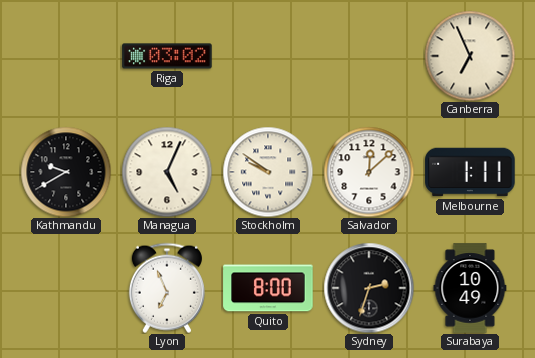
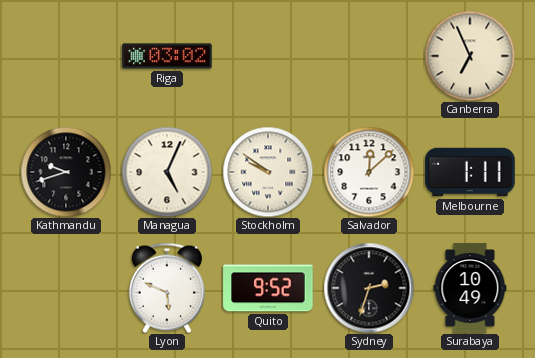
Kathmandu: 9:40 -> 9:42 (66, 172)
Lyon: 6:56 -> 5:49 (167, 288)
Quito: 8:00 -> 9:52 (268, 288)
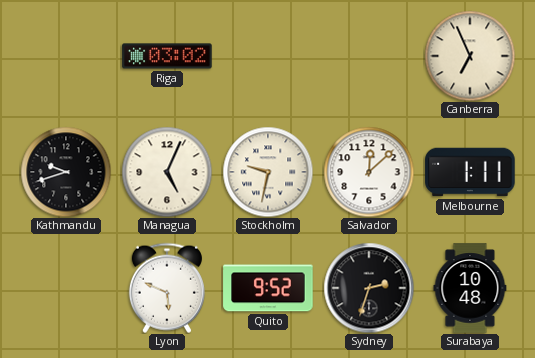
Stockholm: 9:51 -> 9:32 (268, 172)
Surabaya: 10:49 -> 10:48 (470, 288)
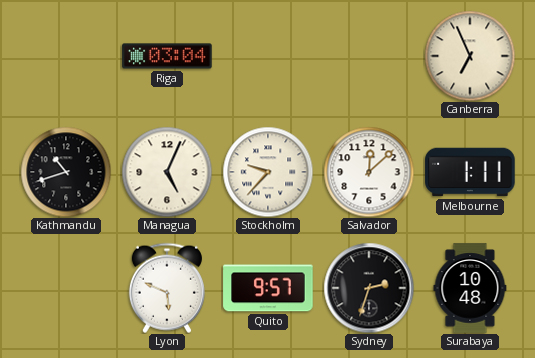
Riga: 03:02 -> 03:04 (167, 56)
Kathmandu: 9:42 -> 10:42 (66, 172)
Stockholm: 9:32 -> 9:37 (268, 172)
Quito: 9:52 -> 9:57 (268, 288)
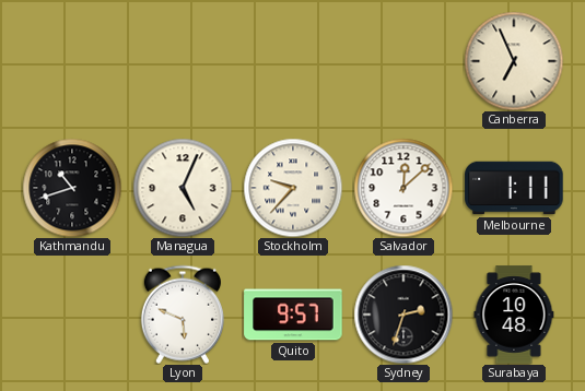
Riga: 03:04 -> none (167, 56)
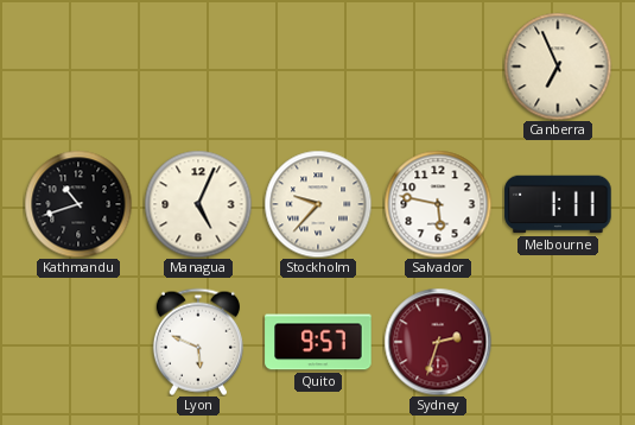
Salvador: 12:08 -> 5:47 (438, 204)
Sydney dial: black -> burgundy (438, 342)
Surabaya: 10:48 -> none (514, 315)
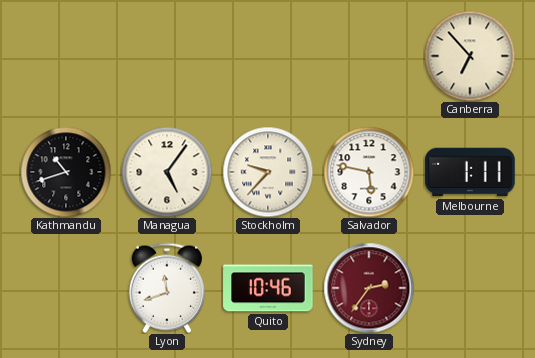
Canberra: 6:56 -> 6:53 (470, 56)
Managua: 5:04 -> 5:06 (167, 172)
Lyon: 5:49 -> 11:42 (167, 288)
Quito: 9:57 -> 10:46 (268, 288)
Sydney: 2:33 -> 2:36 (369, 288)
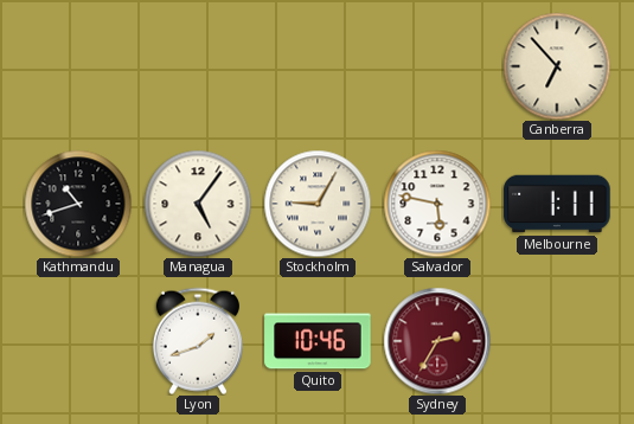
Stockholm: 9:37 -> 9:05 (318, 204)
Lyon: 11:42 -> 1:42 (198, 341)
Sydney: 2:36 -> 2:35 (437, 341)
